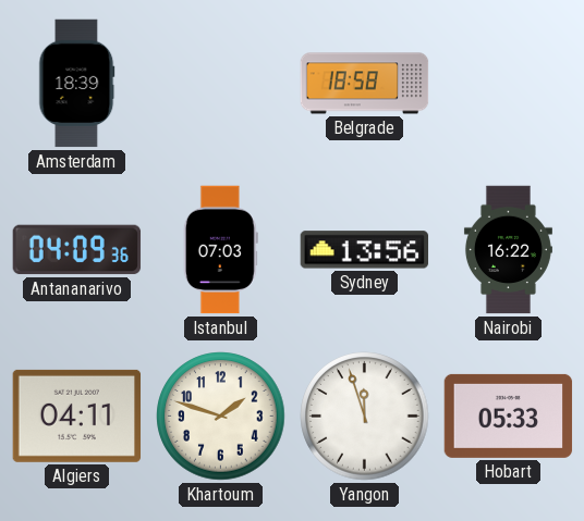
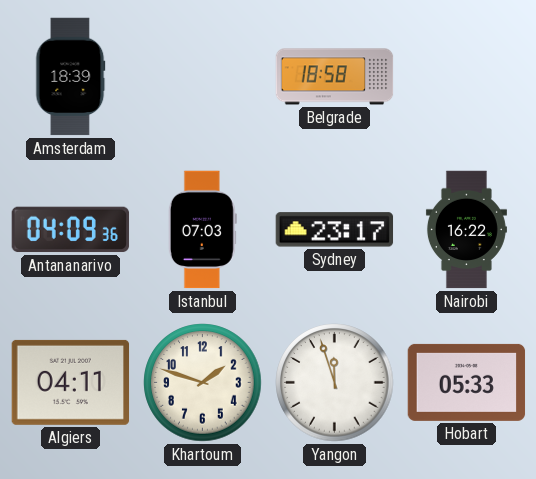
Sydney: 13:56 -> 23:17 (335, 230)
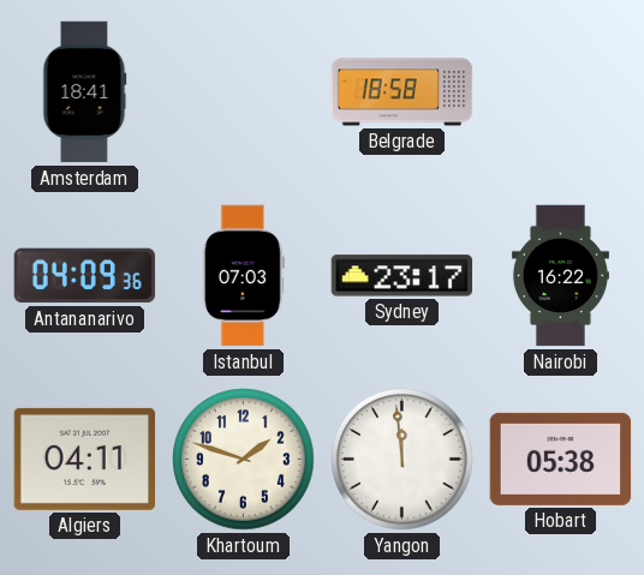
Amsterdam: 18:39 -> 18:41 (85, 92)
Yangon: 11:57 -> 11:59 (402, 460)
Hobart: 05:33 -> 05:38 (561, 459)
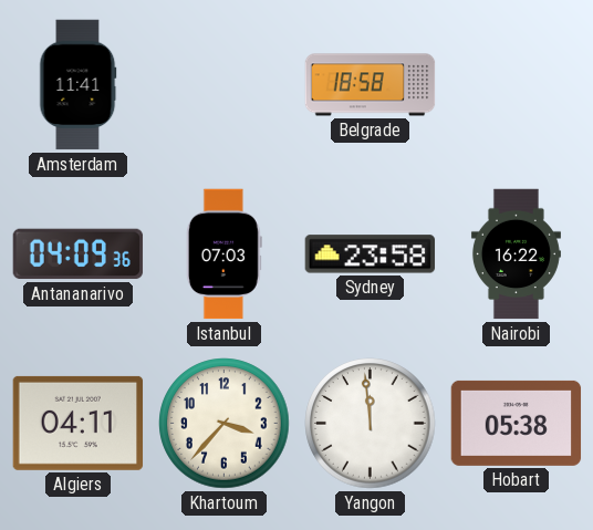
Amsterdam: 18:41 -> 11:41 (79, 85)
Sydney: 23:17 -> 23:58 (371, 254)
Khartoum: 1:48 -> 3:37 (225, 424)
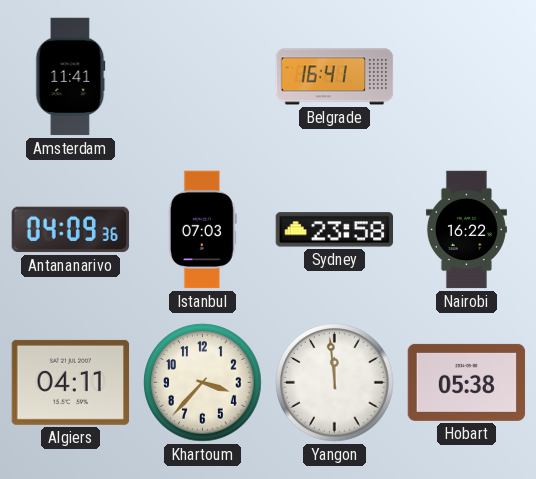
Belgrade: 18:58 -> 16:41 (335, 77)
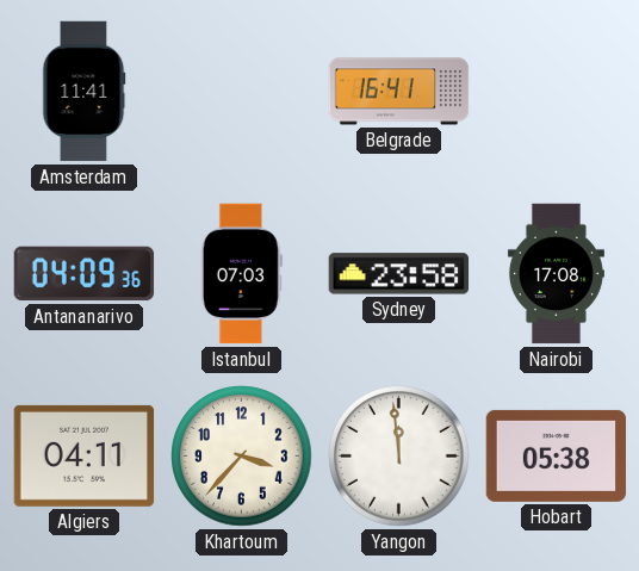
Nairobi: 16:22 -> 17:08 (556, 274)
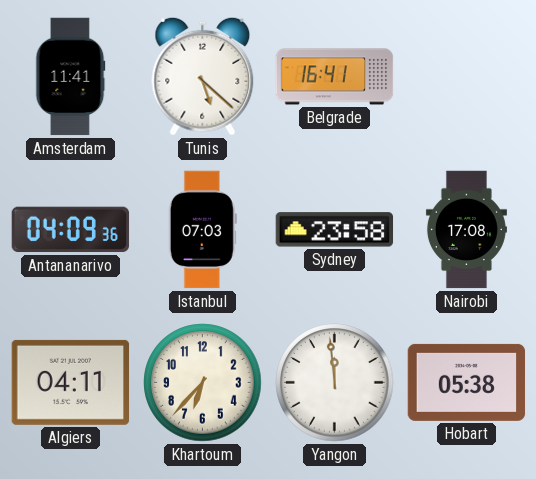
Tunis: none -> 5:22 (203, 76)
Khartoum: 3:37 -> 6:37 (203, 383)
